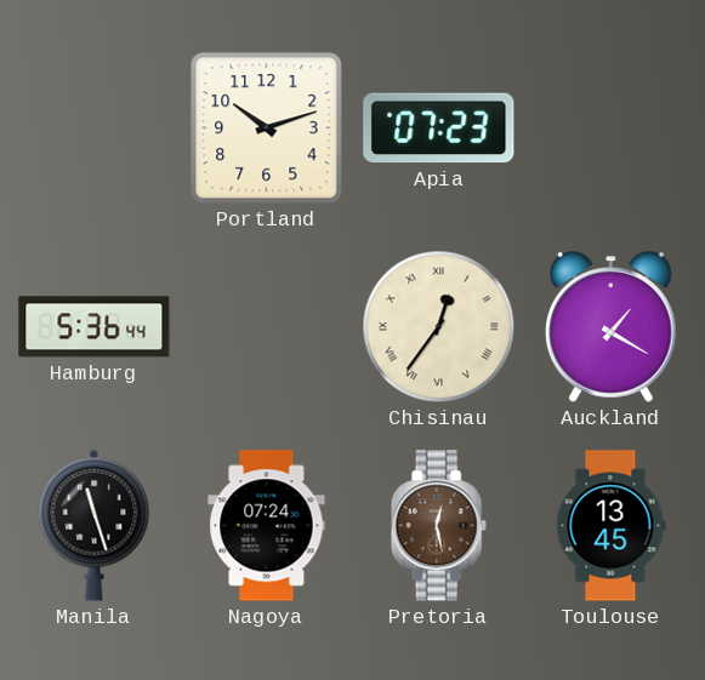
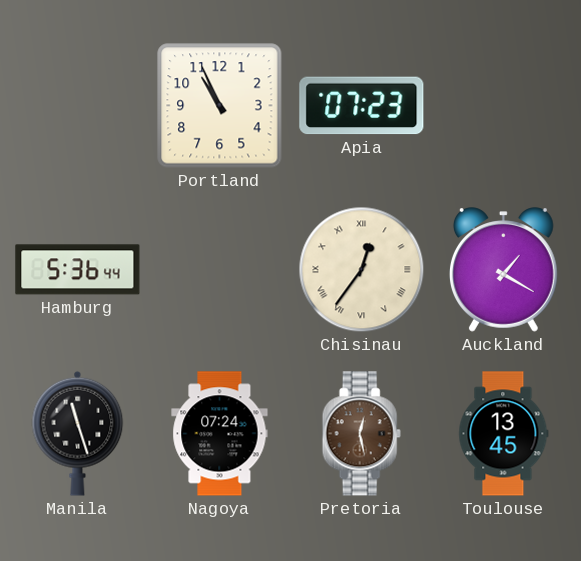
Portland: 10:12 -> 10:56 (220, 106)
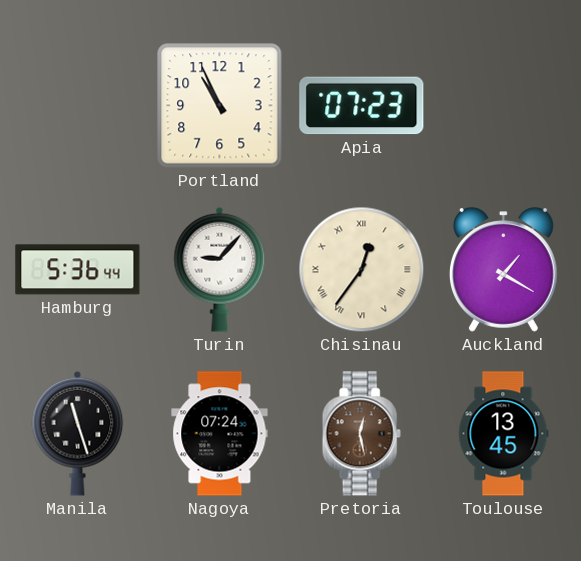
Turin: none -> 9:07 (220, 269)
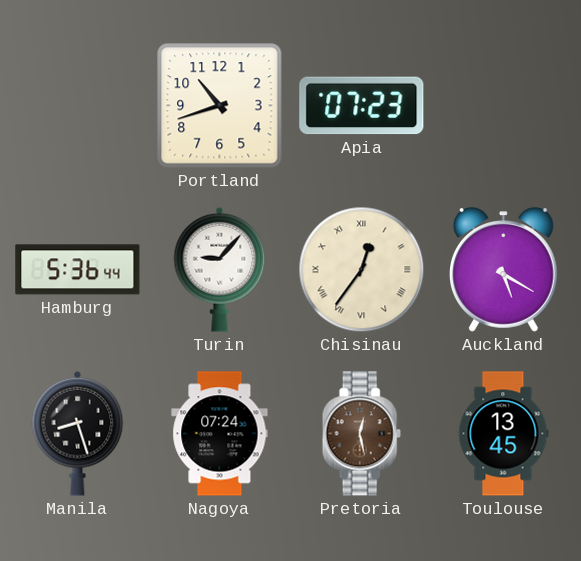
Portland: 10:56 -> 10:42 (220, 106)
Auckland: 1:20 -> 5:20 (503, 270)
Manila: 11:27 -> 8:27 (78, 433)
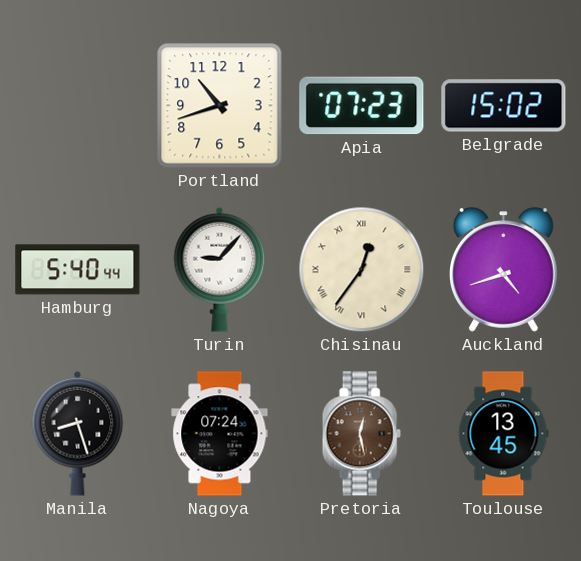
Belgrade: none -> 15:02 (504, 106)
Hamburg: 5:36 -> 5:40 (78, 270)
Auckland: 5:20 -> 4:42 (503, 270)
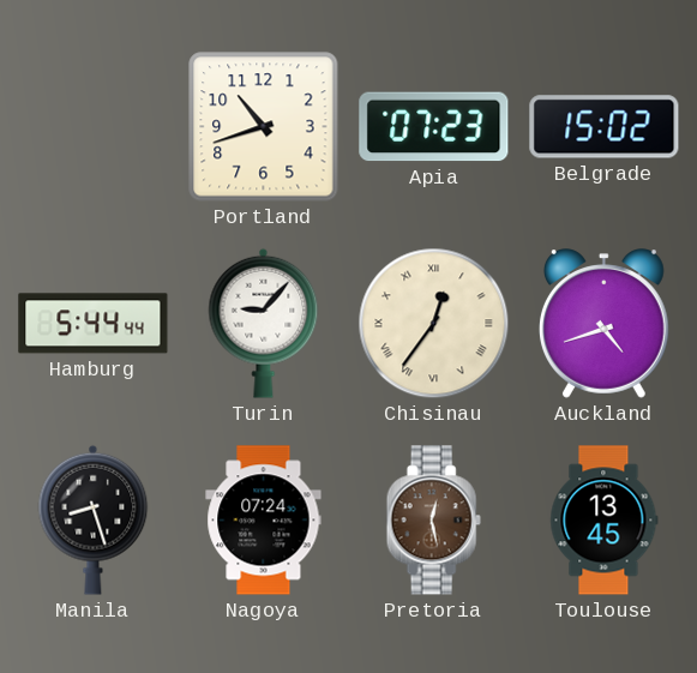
Hamburg: 5:40 -> 5:44 (94, 324)
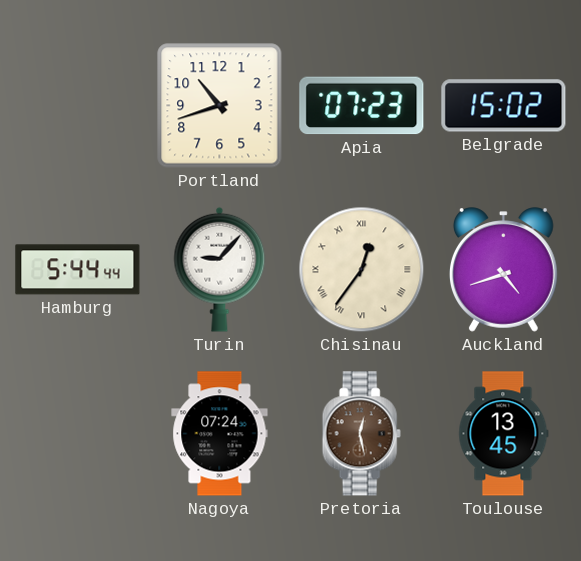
Manila: 8:27 -> none (94, 519)
